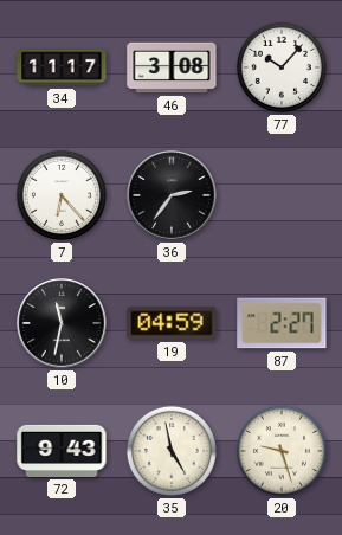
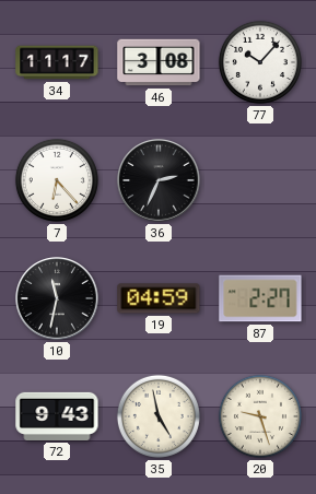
36: 2:36 -> 2:34 (159, 180)
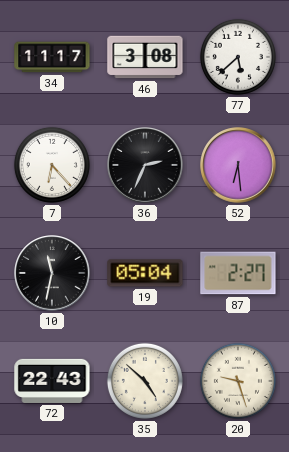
77: 10:07 -> 5:38 (238, 57)
52: none -> 6:29 (238, 165)
19: 04:59 -> 05:04 (145, 273)
72: 9:43 -> 22:43 (52, 381)
35: 4:58 -> 4:52 (145, 381)
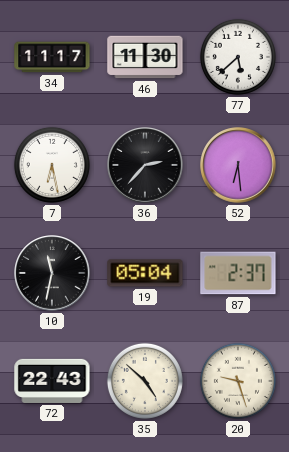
46: 3:08 -> 11:30 (145, 57)
7: 6:23 -> 6:28 (52, 165)
36: 2:34 -> 2:37 (145, 165)
87: 2:27 -> 2:37 (238, 273)
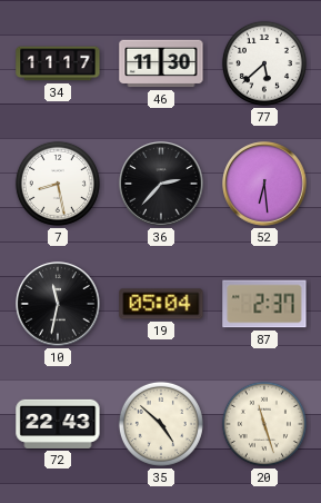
7: 6:28 -> 8:28 (58, 184)
20: 9:27 -> 11:27 (264, 424)
